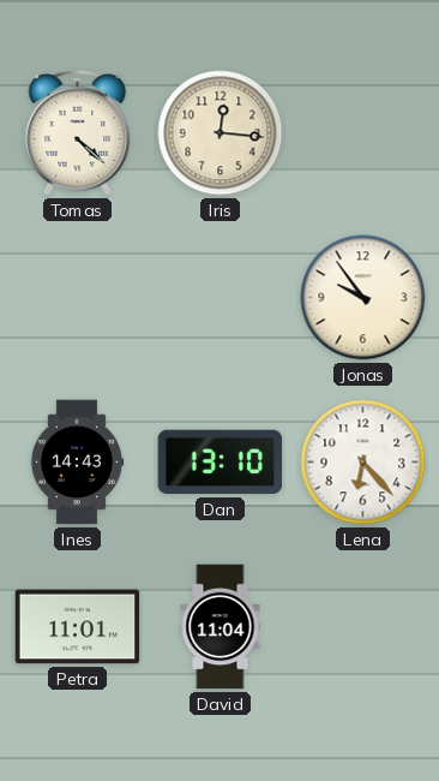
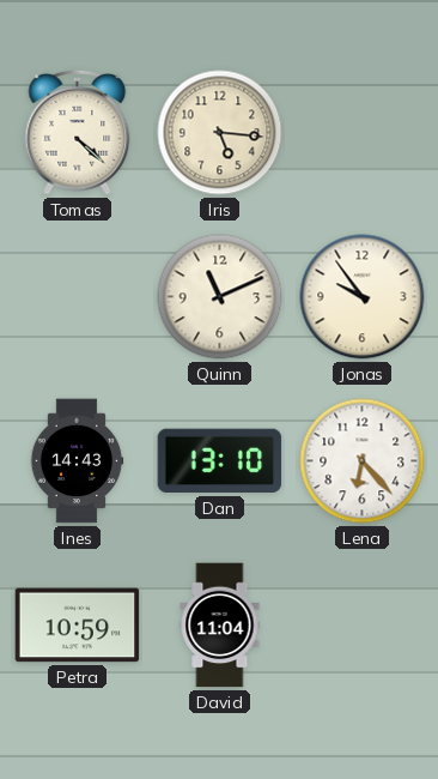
Iris: 12:16 -> 5:16 (220, 133)
Quinn: none -> 11:11 (220, 297)
Petra: 11:01 -> 10:59 (78, 626)
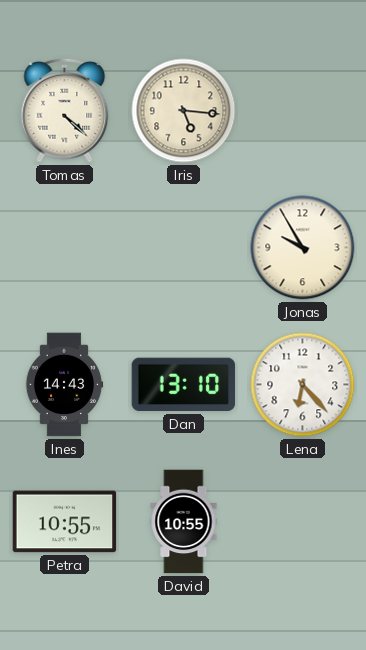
Quinn: 11:11 -> none (220, 297)
Jonas: 9:54 -> 9:55 (303, 248)
Petra: 10:59 -> 10:55 (65, 522)
David: 11:04 -> 10:55 (184, 522)
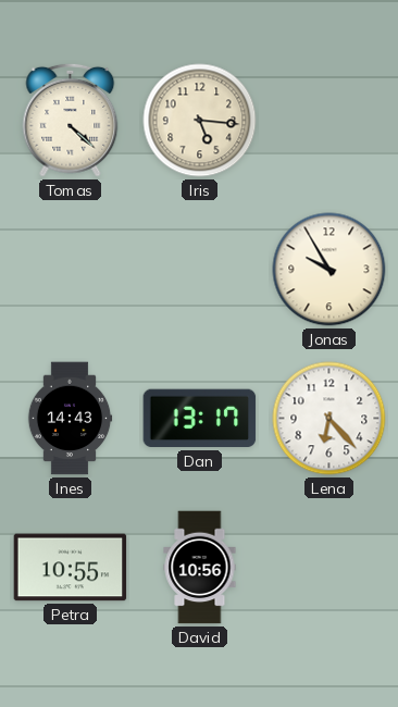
Dan: 13:10 -> 13:17 (200, 419)
David: 10:55 -> 10:56 (200, 568)
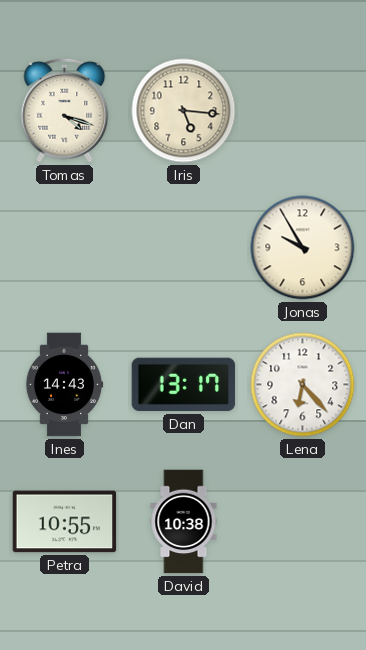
Tomas: 4:22 -> 4:18 (65, 110)
David: 10:56 -> 10:38 (184, 522)
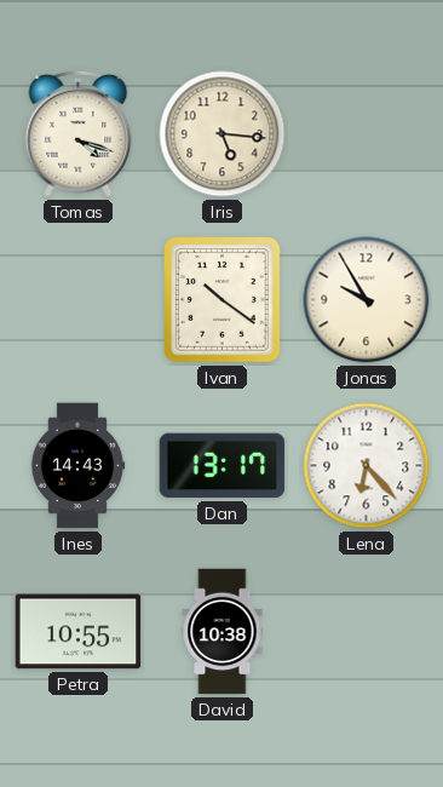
Ivan: none -> 10:21 (223, 300)
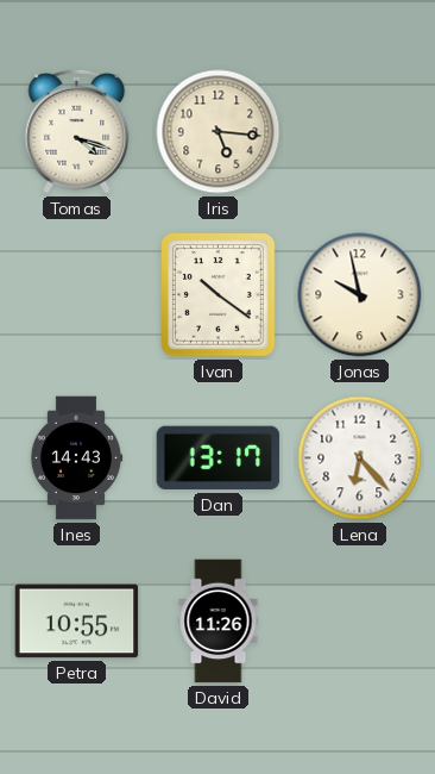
Jonas: 9:55 -> 9:58 (360, 295)
David: 10:38 -> 11:26 (219, 622)
